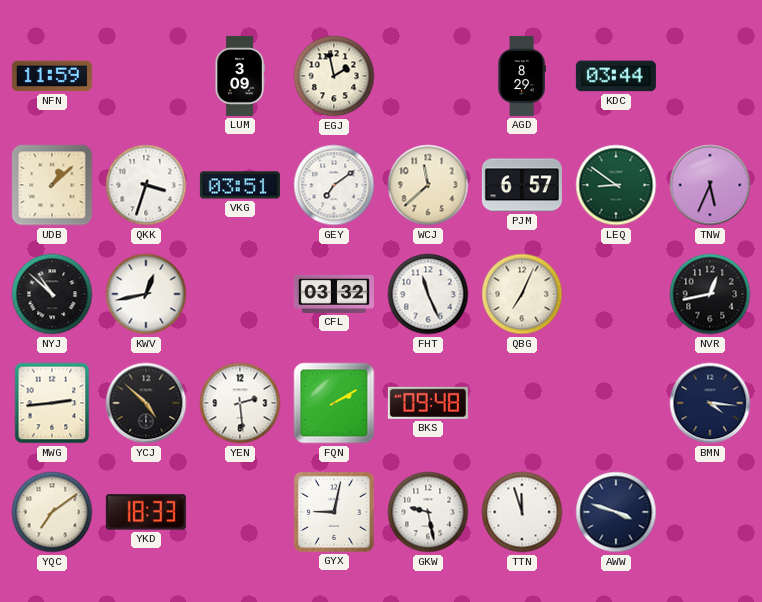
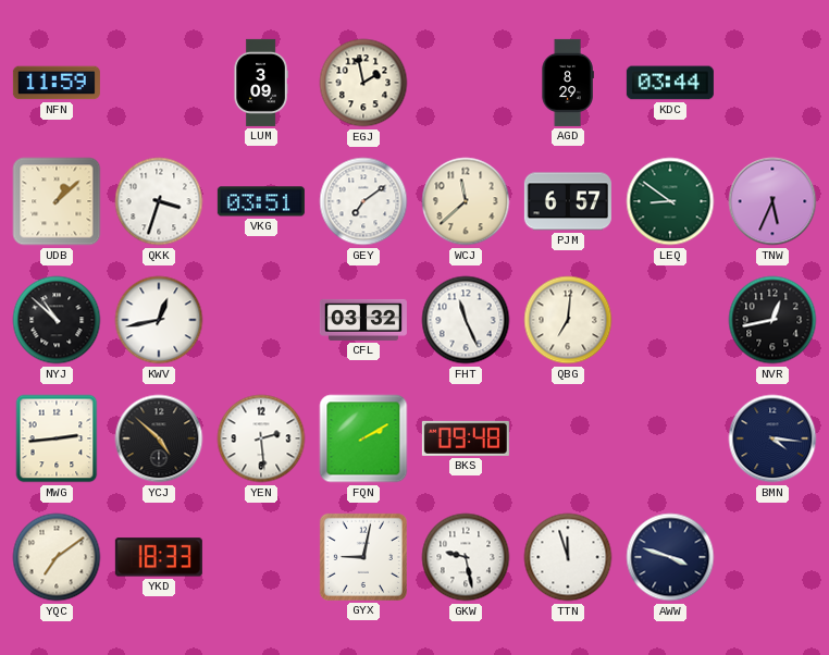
QBG: 7:04 -> 7:01 (568, 320)
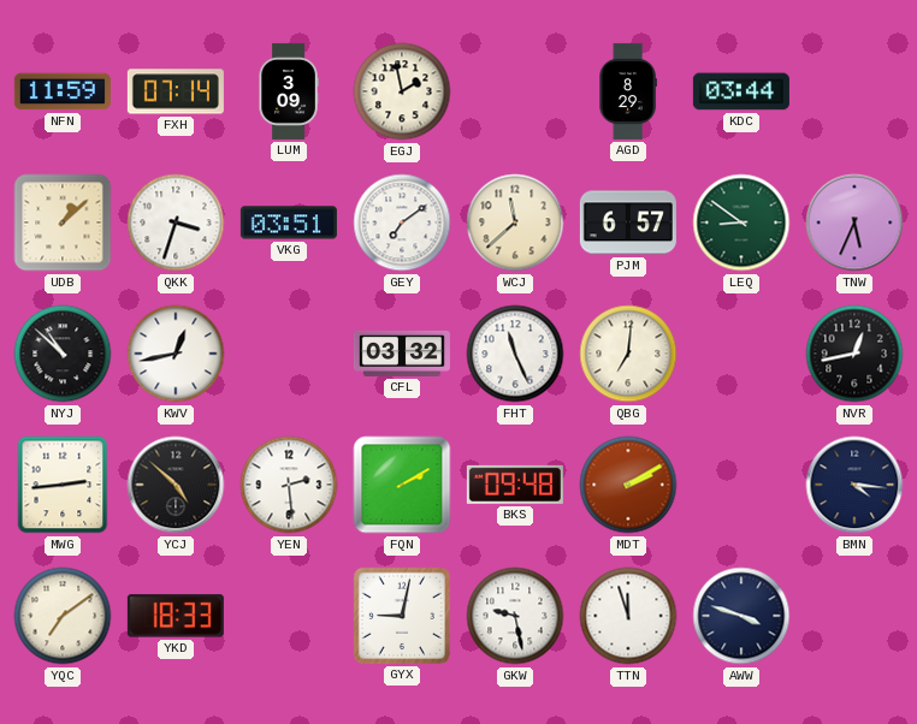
FXH: none -> 07:14 (176, 91)
MDT: none -> 2:10 (628, 485)
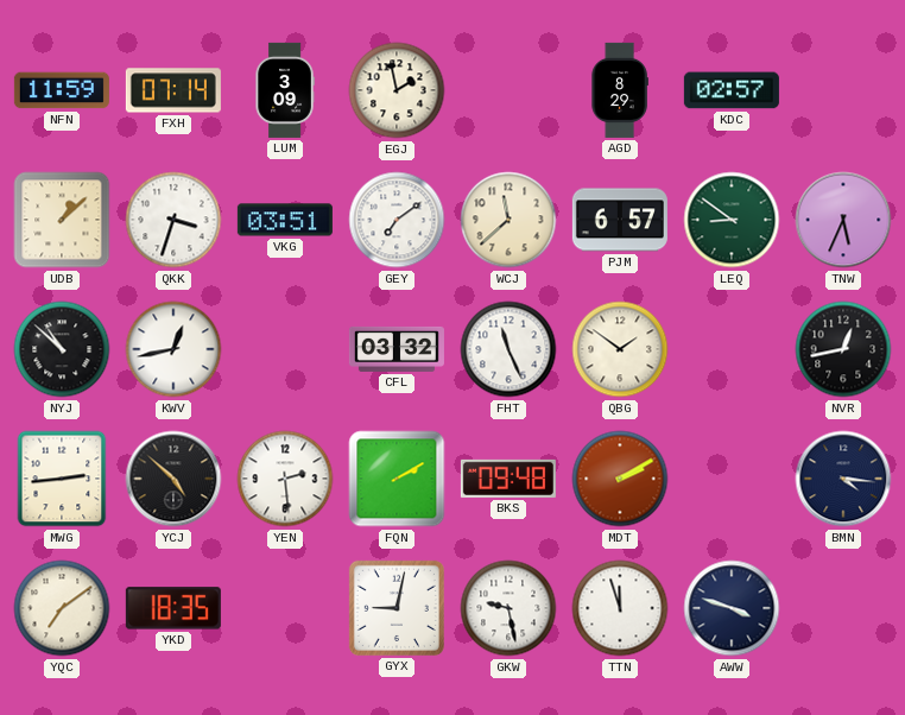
KDC: 03:44 -> 02:57 (732, 90)
QBG: 7:01 -> 1:51 (620, 349)
YKD: 18:33 -> 18:35 (173, 608)
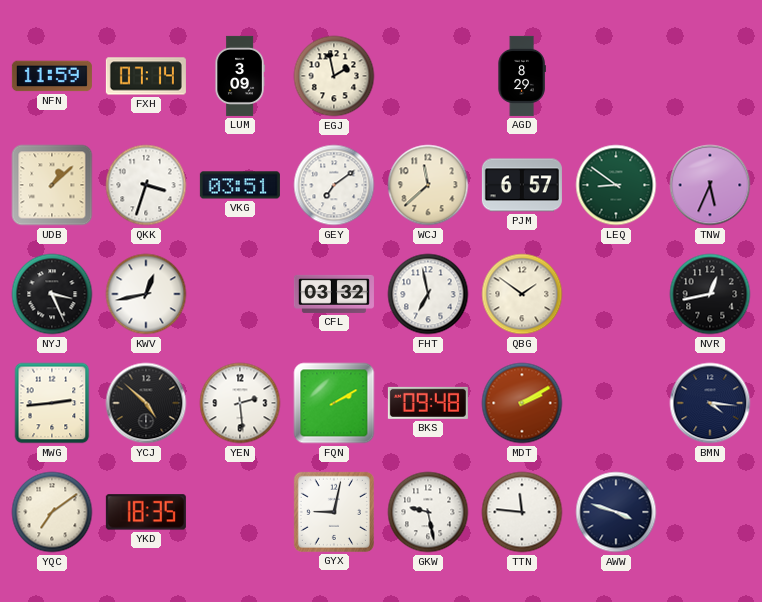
KDC: 02:57 -> none (732, 90)
NYJ: 10:52 -> 3:26 (52, 294)
FHT: 11:26 -> 6:58 (428, 294)
TTN: 11:57 -> 11:46 (522, 512)
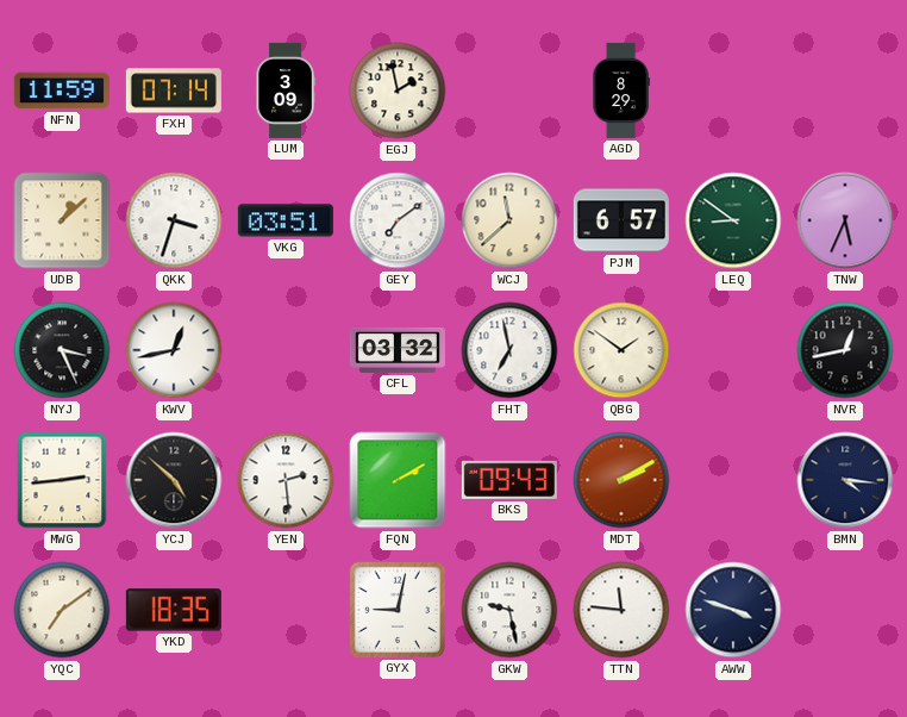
BKS: 09:48 -> 09:43 (509, 480)
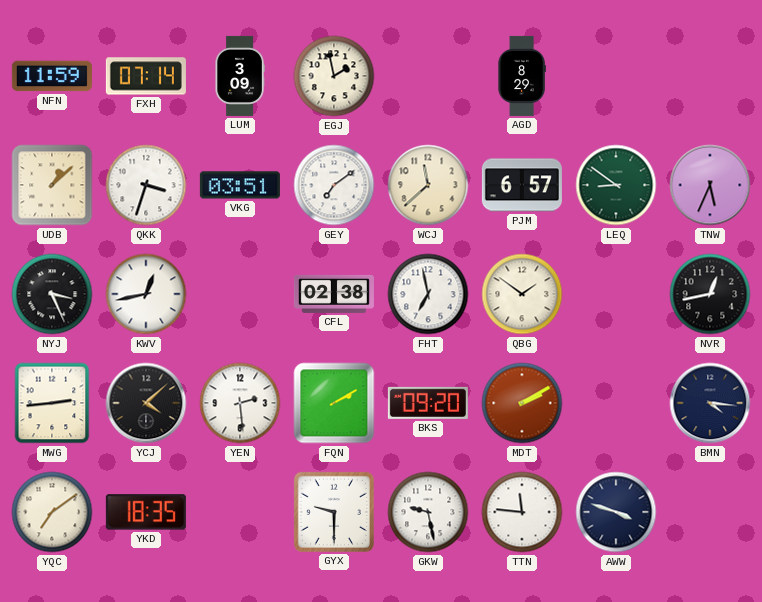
CFL: 03:32 -> 02:38 (334, 294)
YCJ: 4:52 -> 4:08 (146, 403)
BKS: 09:43 -> 09:20 (428, 403)
GYX: 9:02 -> 9:30 (334, 512)
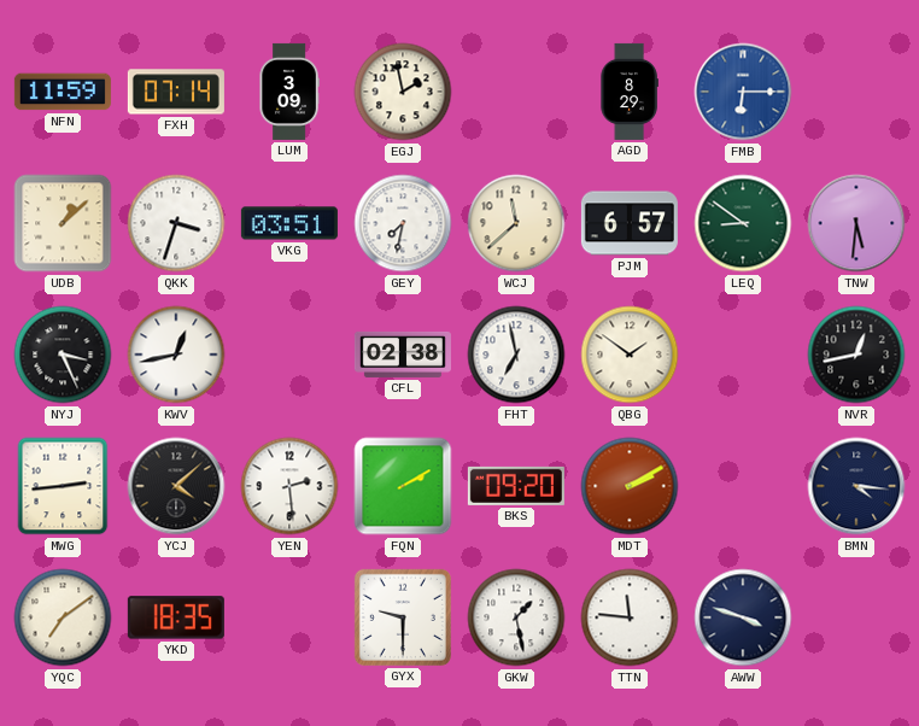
FMB: none -> 6:15 (743, 92)
GEY: 7:09 -> 7:32 (403, 223)
TNW: 5:34 -> 5:31 (856, 223)
GKW: 9:28 -> 1:28 (516, 617)
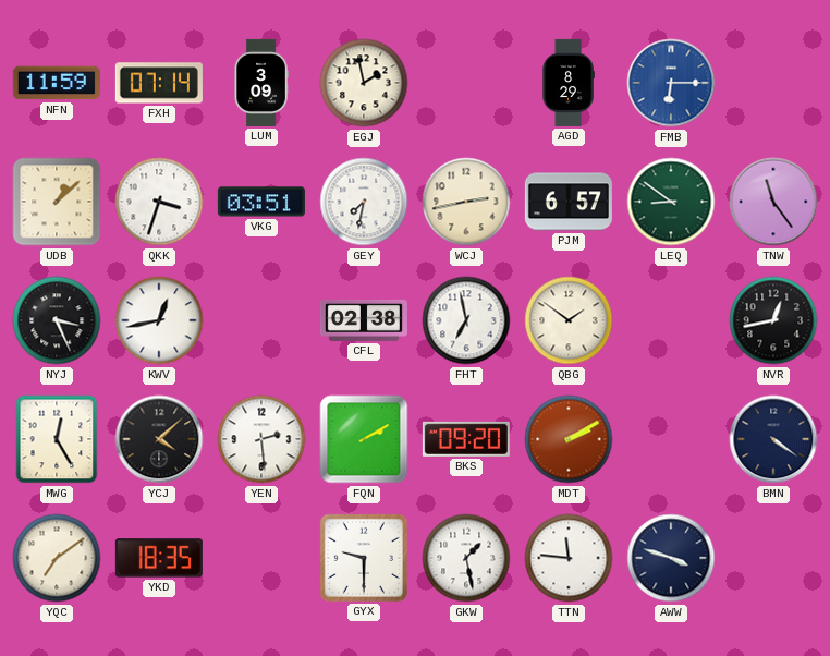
WCJ: 11:38 -> 2:43 (466, 202)
TNW: 5:31 -> 11:24 (773, 202)
MWG: 2:44 -> 12:25 (57, 439)
BMN: 4:16 -> 4:21 (773, 439)
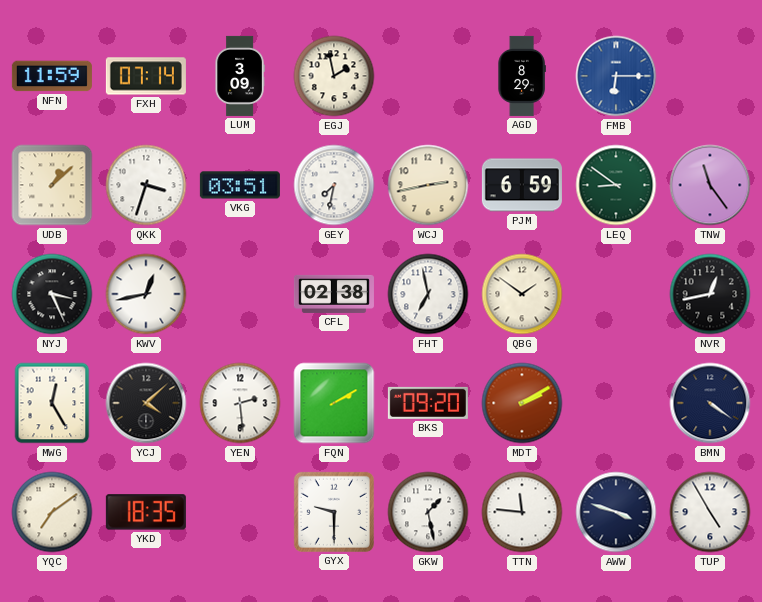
PJM: 6:57 -> 6:59 (522, 185)
TUP: none -> 4:55 (710, 512)
